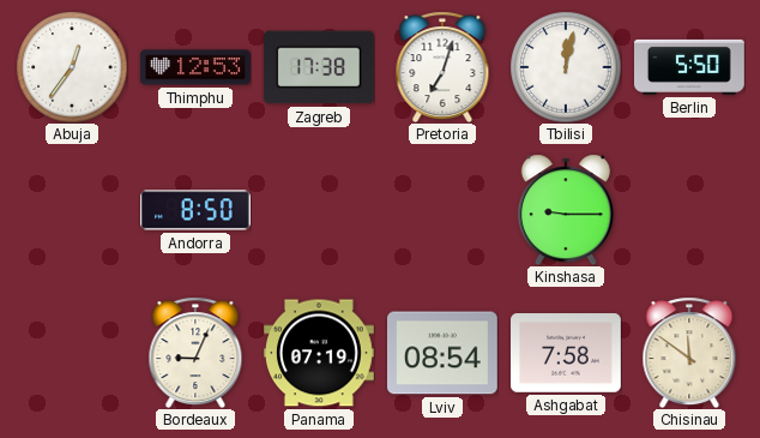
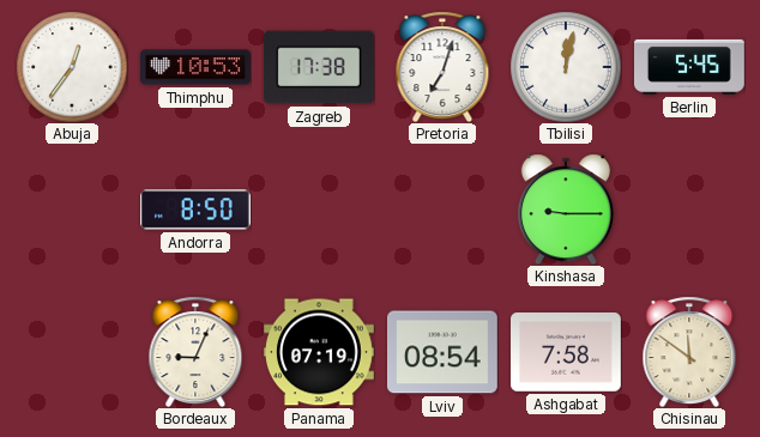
Thimphu: 12:53 -> 10:53 (197, 67)
Berlin: 5:50 -> 5:45 (690, 67)
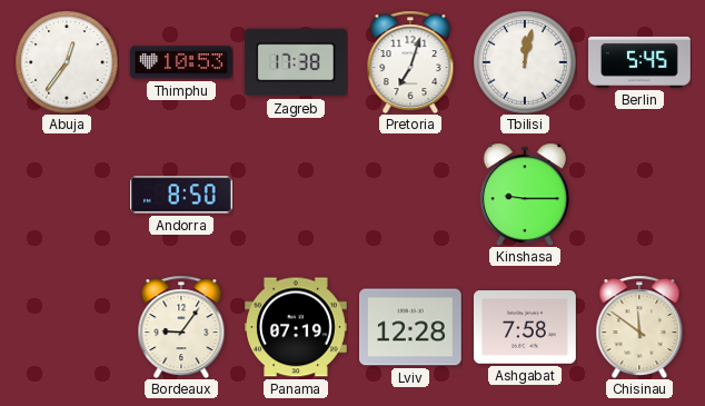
Bordeaux: 9:04 -> 9:06 (181, 327)
Lviv: 08:54 -> 12:28 (411, 327)
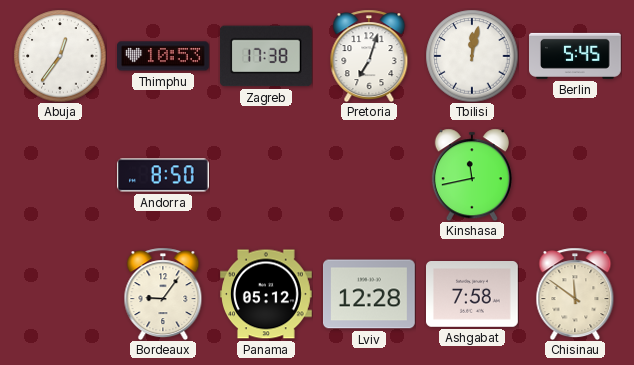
Kinshasa: 9:15 -> 11:43 (472, 175)
Panama: 07:19 -> 05:12 (267, 294)
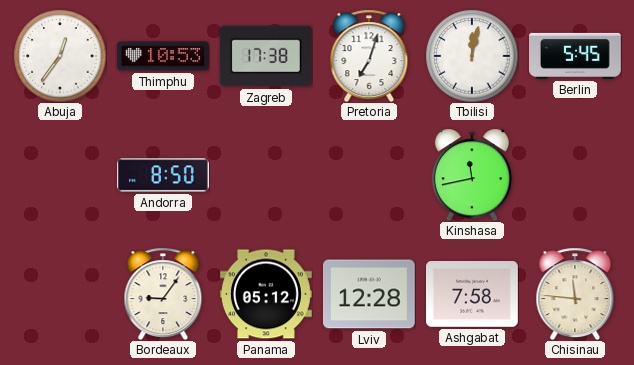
Chisinau: 11:51 -> 11:46 (575, 294)
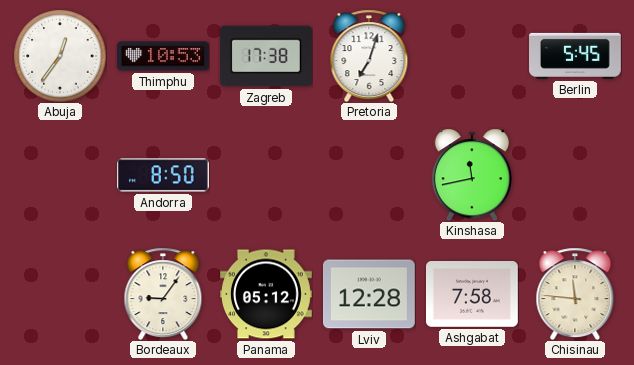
Tbilisi: 12:02 -> none (472, 56)
